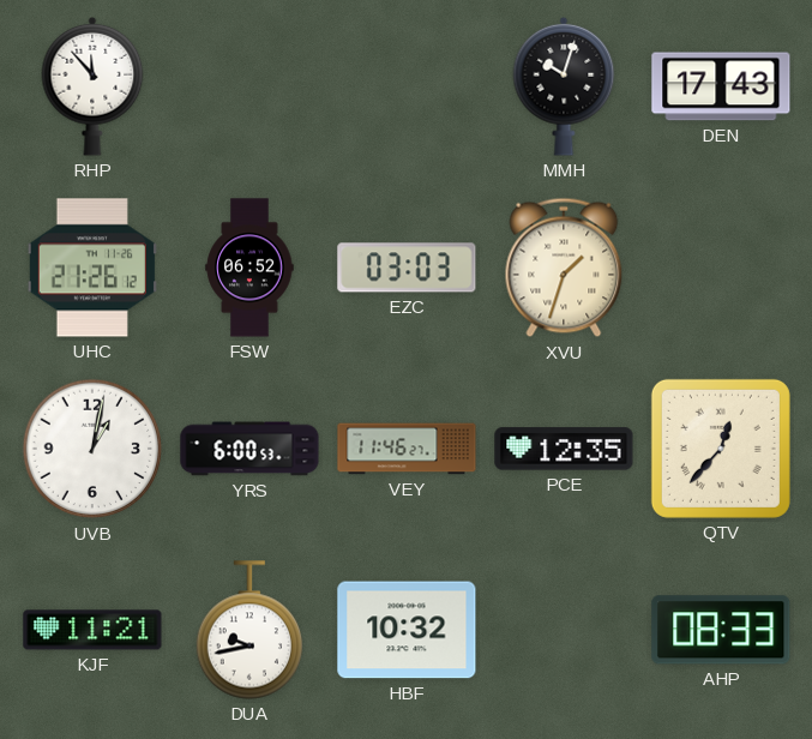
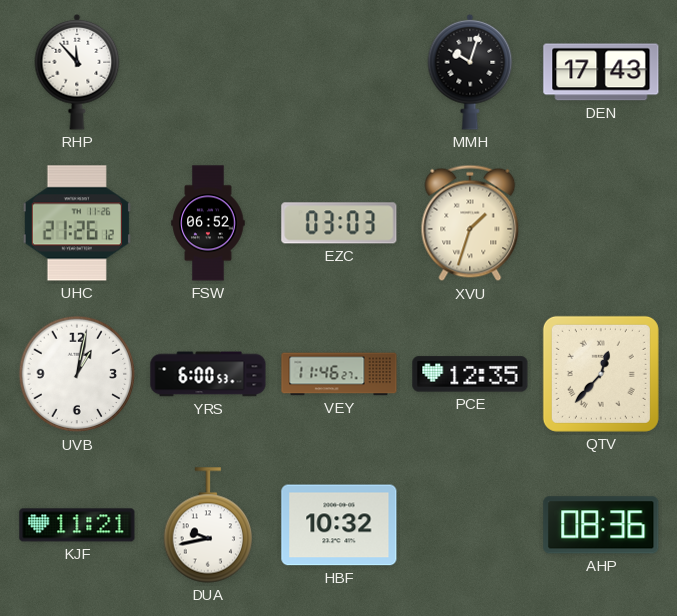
AHP: 08:33 -> 08:36 (601, 525)
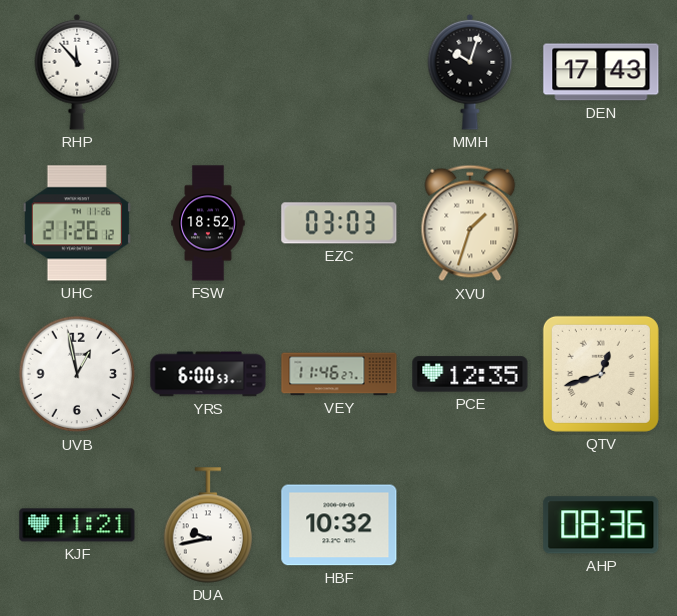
FSW: 06:52 -> 18:52 (208, 223)
UVB: 1:02 -> 12:58 (77, 374)
QTV: 12:37 -> 12:42 (601, 374)
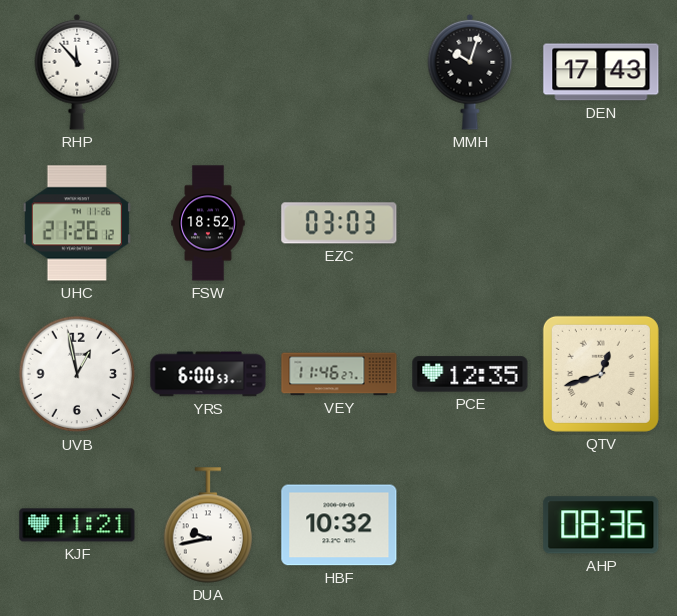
XVU: 1:33 -> none (470, 223)
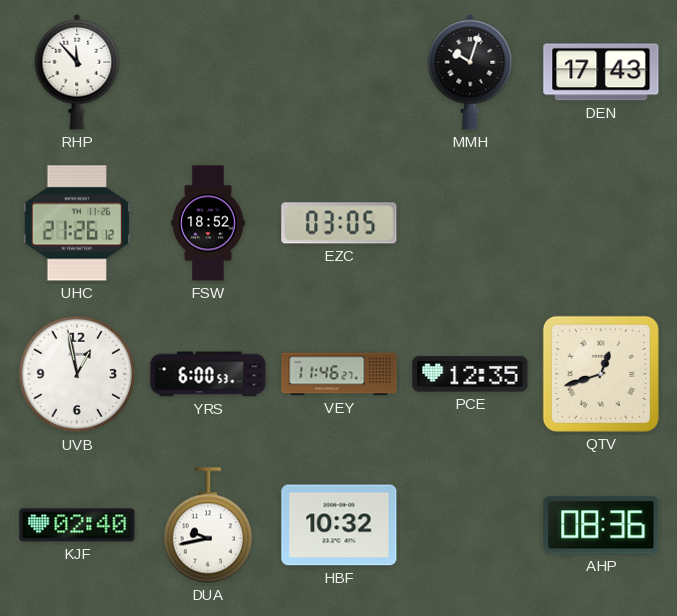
EZC: 03:03 -> 03:05 (339, 223)
KJF: 11:21 -> 02:40 (77, 525)
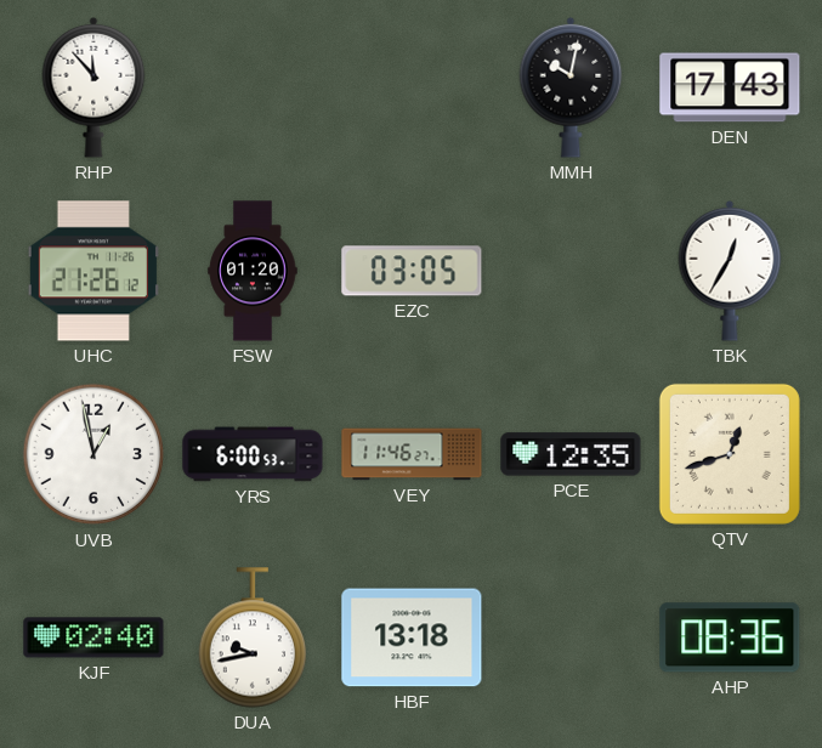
MMH: 10:03 -> 10:02 (571, 87)
FSW: 18:52 -> 01:20 (253, 271)
TBK: none -> 12:35 (730, 271)
HBF: 10:32 -> 13:18 (412, 637)
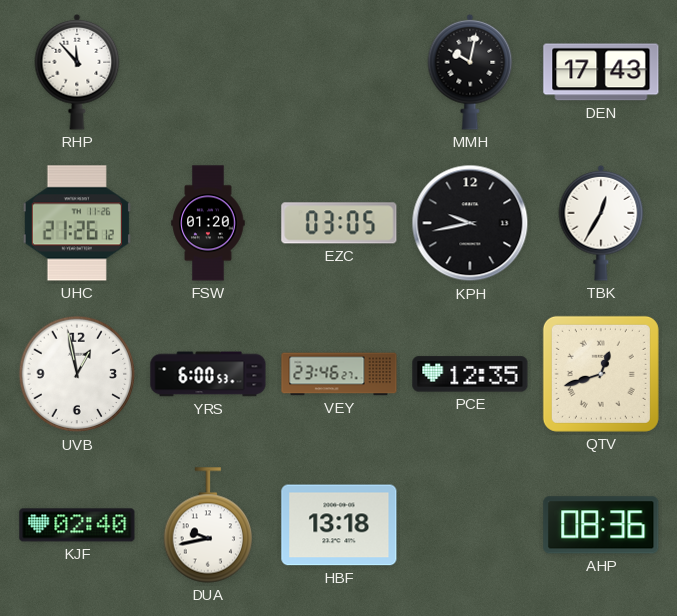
KPH: none -> 9:43 (470, 223)
VEY: 11:46 -> 23:46 (339, 374)
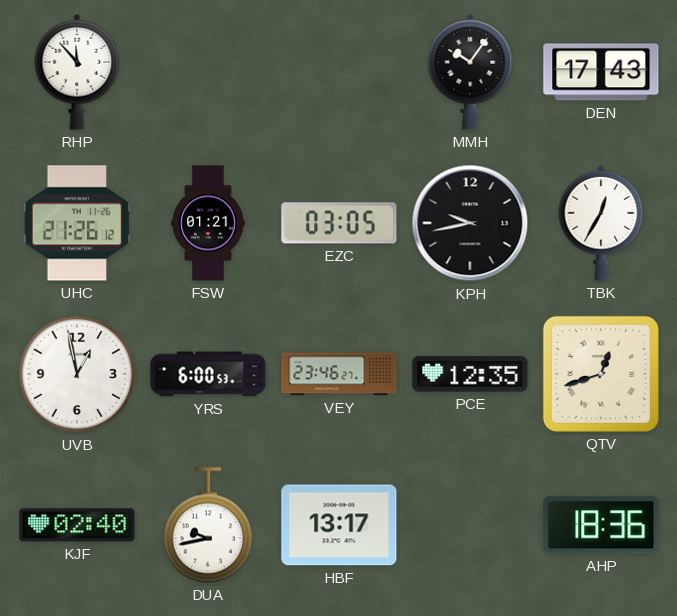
MMH: 10:02 -> 10:06 (470, 72)
FSW: 01:20 -> 01:21 (208, 223)
HBF: 13:18 -> 13:17 (339, 525)
AHP: 08:36 -> 18:36 (601, 525)
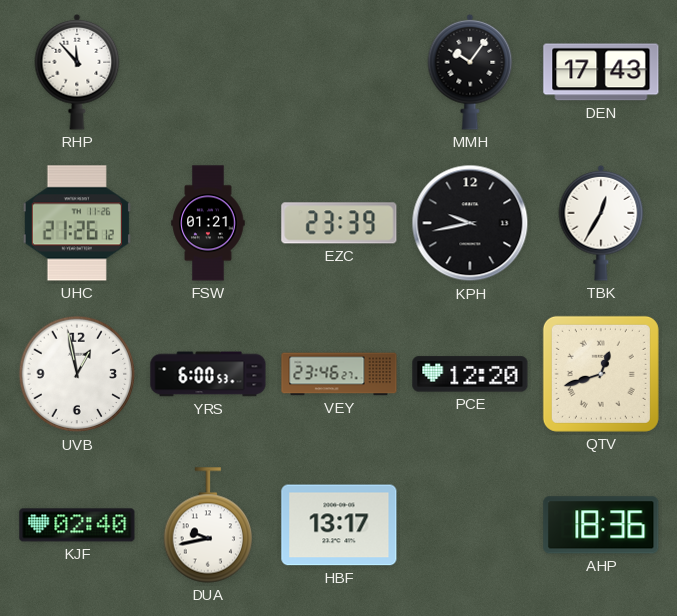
EZC: 03:05 -> 23:39 (339, 223)
PCE: 12:35 -> 12:20 (470, 374)
